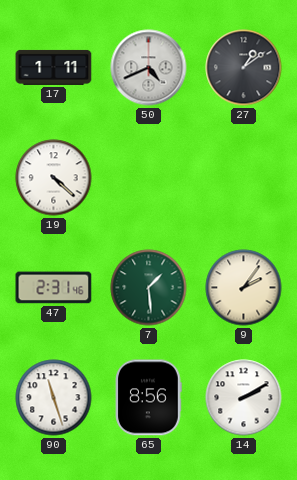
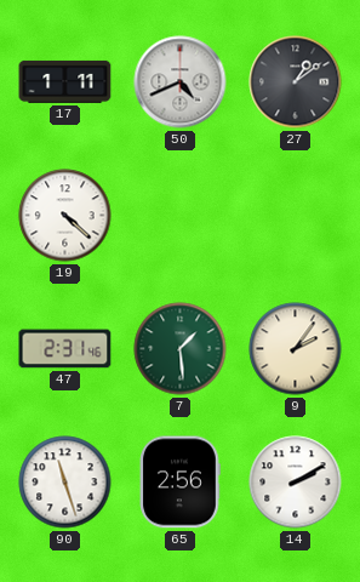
65: 8:56 -> 2:56 (181, 483)
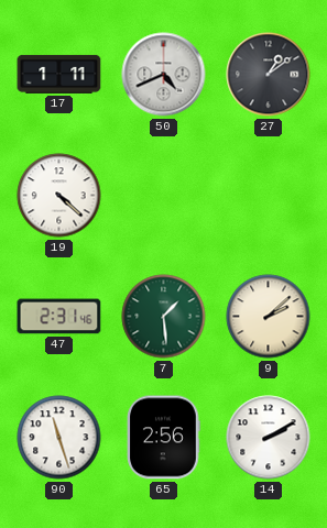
9: 2:06 -> 2:08 (269, 317)
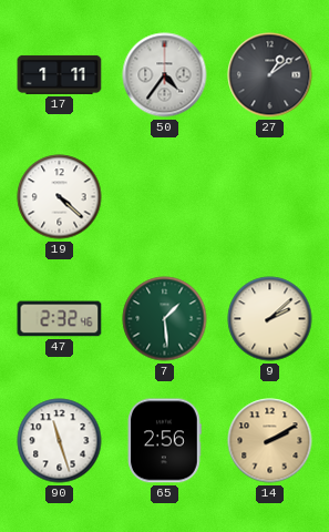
50: 4:41 -> 4:36 (165, 75)
47: 2:31 -> 2:32 (60, 319)
14 dial: white -> champagne (270, 441)
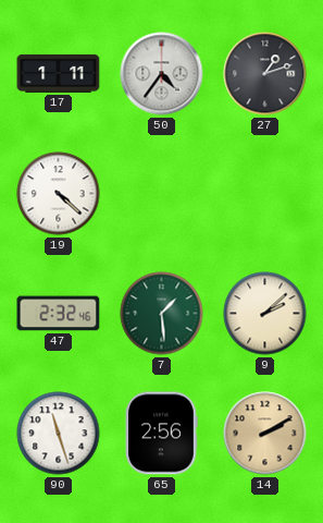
27: 1:09 -> 1:12 (265, 74)
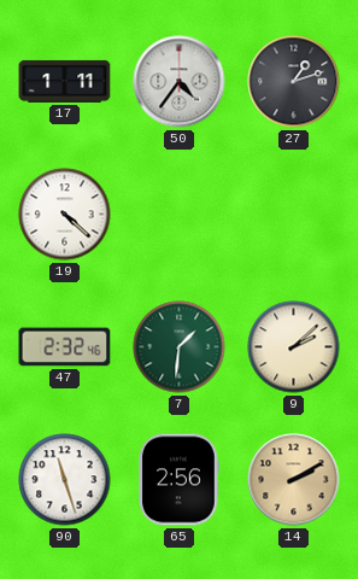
7: 1:29 -> 1:31 (180, 347)
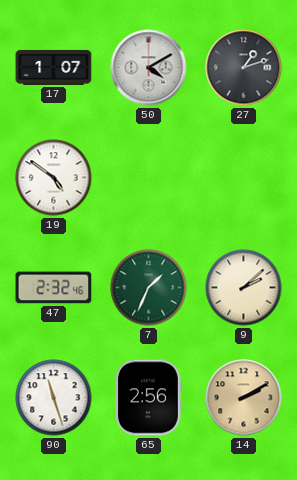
17: 1:11 -> 1:07 (54, 67)
50: 4:36 -> 4:10 (149, 68)
19: 4:22 -> 4:51 (54, 178)
7: 1:31 -> 1:34 (149, 288)
